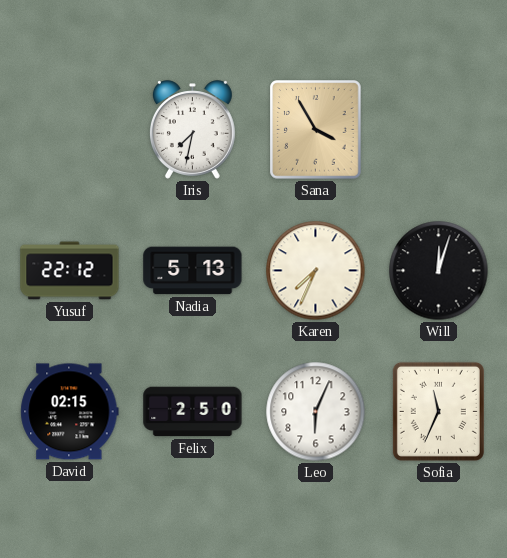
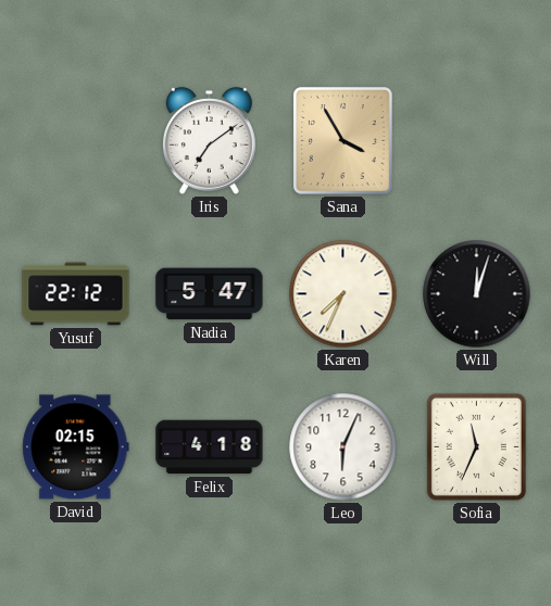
Iris: 7:32 -> 7:09 (209, 141)
Nadia: 5:13 -> 5:47 (210, 294)
Felix: 2:50 -> 4:18 (210, 447)
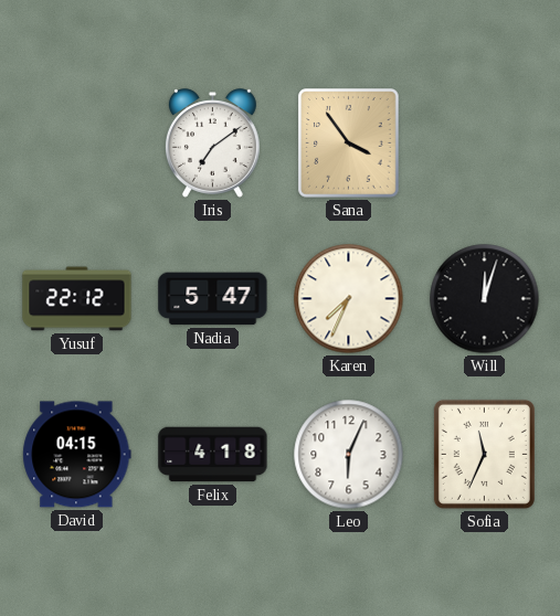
Sana: 3:55 -> 3:54 (349, 144)
David: 02:15 -> 04:15 (77, 455)
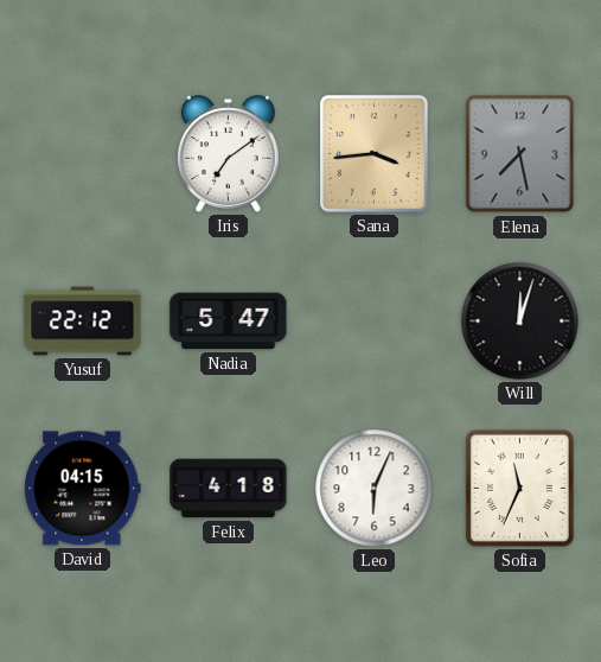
Sana: 3:54 -> 3:44 (375, 154)
Elena: none -> 7:28 (520, 154)
Karen: 7:34 -> none (349, 299)
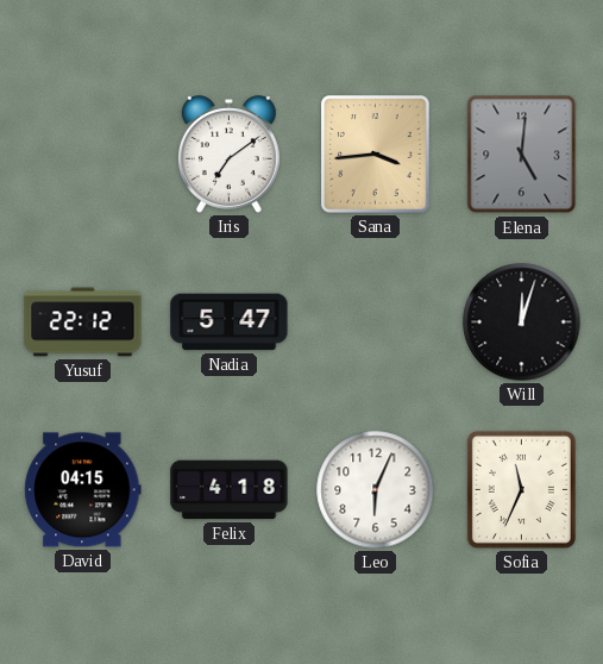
Elena: 7:28 -> 5:01 (522, 155)
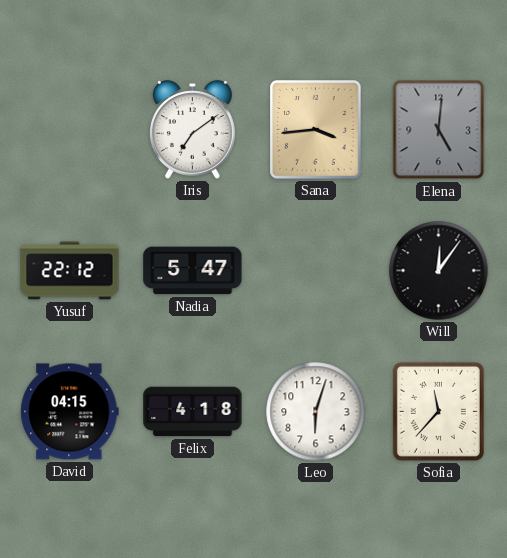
Will: 12:03 -> 12:06 (439, 271)
Leo: 6:04 -> 6:03 (316, 412)
Sofia: 11:34 -> 11:37 (438, 411)
